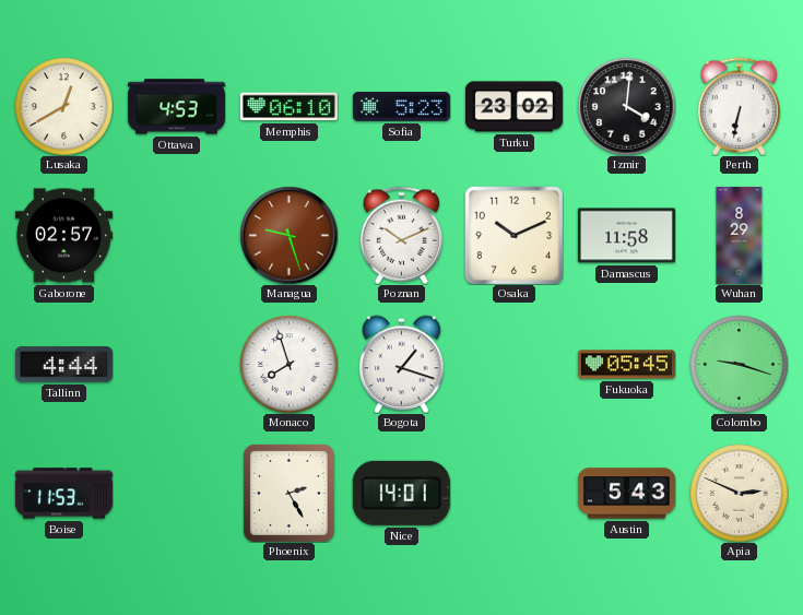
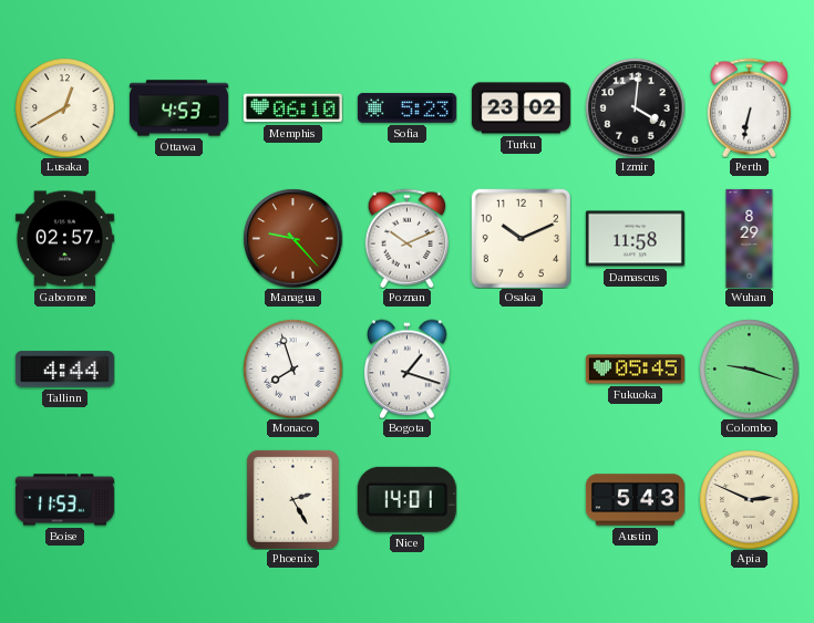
Managua: 9:27 -> 9:23 (292, 238)
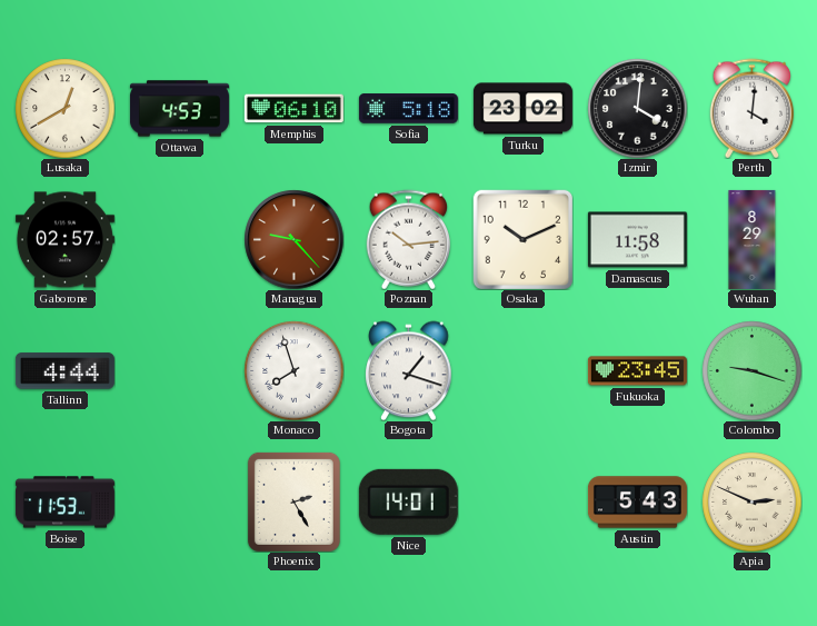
Sofia: 5:23 -> 5:18 (408, 109)
Perth: 6:32 -> 4:01 (751, 108)
Poznan: 10:11 -> 10:14 (408, 239)
Fukuoka: 05:45 -> 23:45 (637, 371)
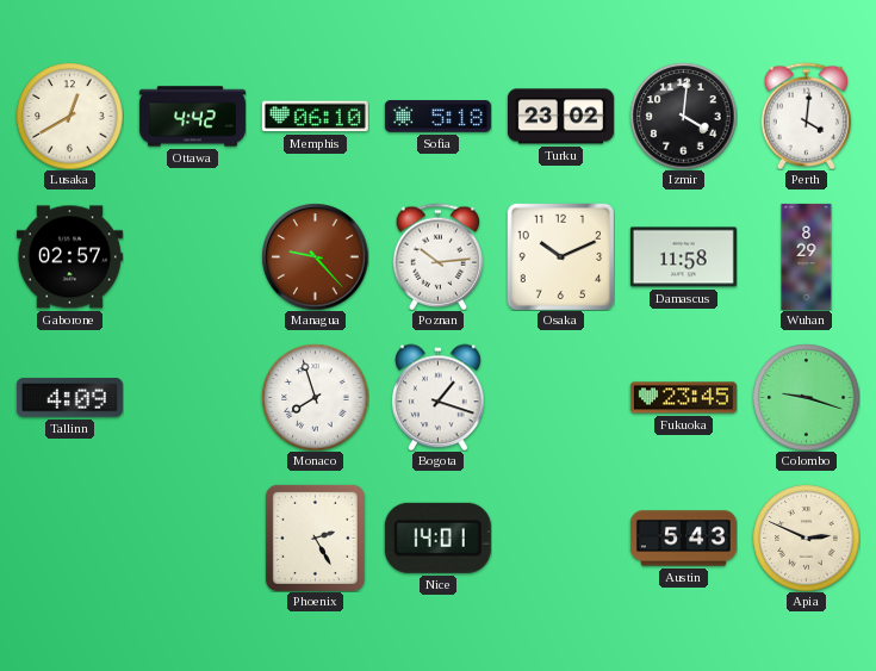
Ottawa: 4:53 -> 4:42 (192, 117)
Tallinn: 4:44 -> 4:09 (69, 398)
Boise: 11:53 -> none (64, 503)
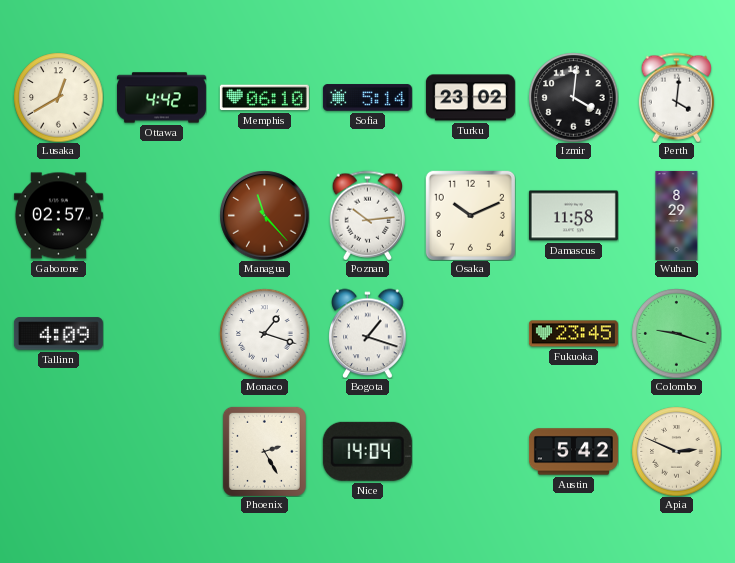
Sofia: 5:18 -> 5:14 (367, 98)
Managua: 9:23 -> 11:23 (264, 215)
Monaco: 7:57 -> 1:18 (264, 333)
Nice: 14:01 -> 14:04 (367, 451)
Austin: 5:43 -> 5:42 (573, 452)
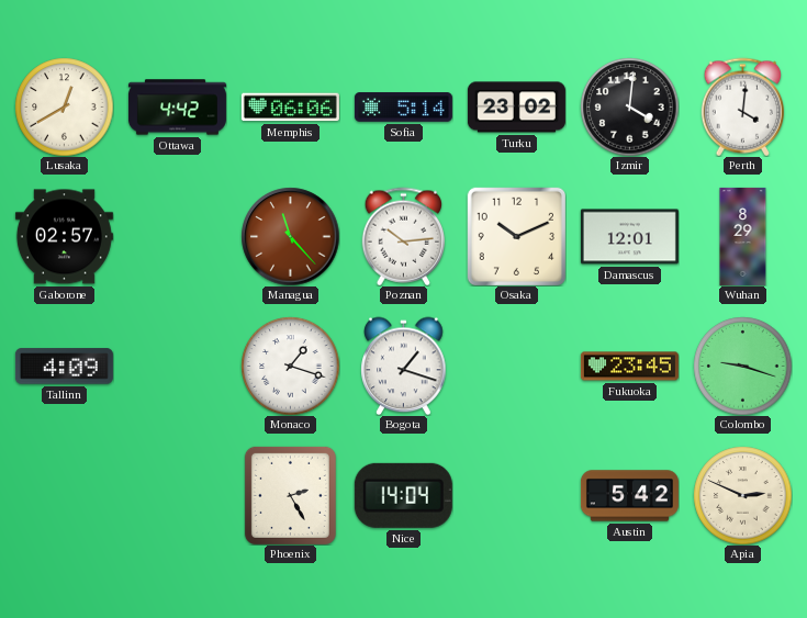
Memphis: 06:10 -> 06:06 (290, 108)
Damascus: 11:58 -> 12:01 (629, 237)
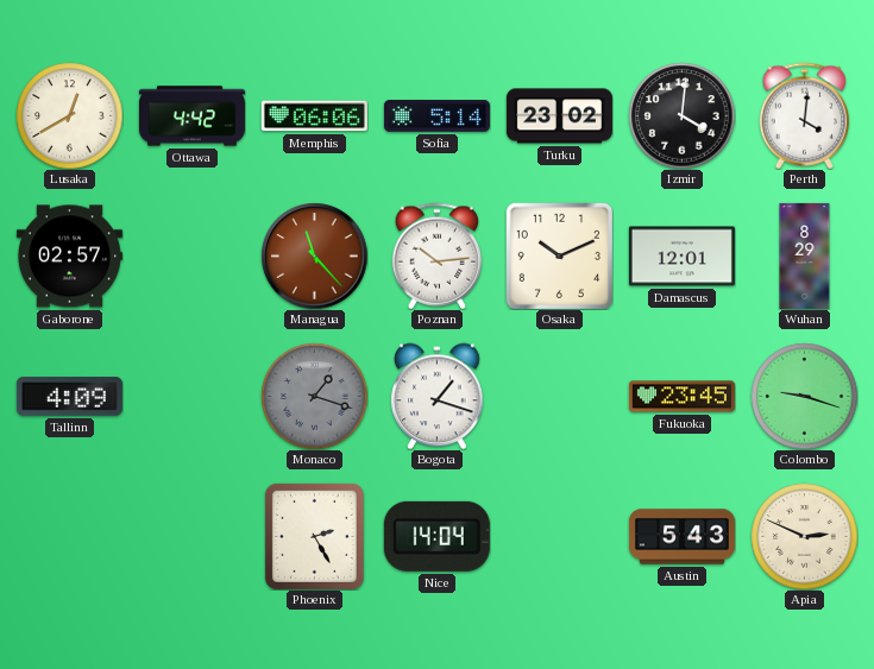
Monaco dial: white -> grey (314, 396)
Austin: 5:42 -> 5:43 (681, 537)
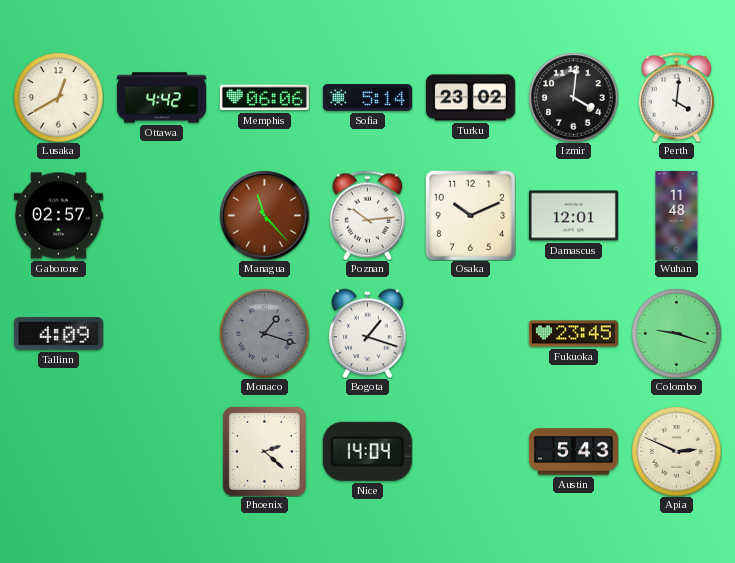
Wuhan: 8:29 -> 11:48 (677, 215)
Phoenix: 2:25 -> 2:22 (264, 451)
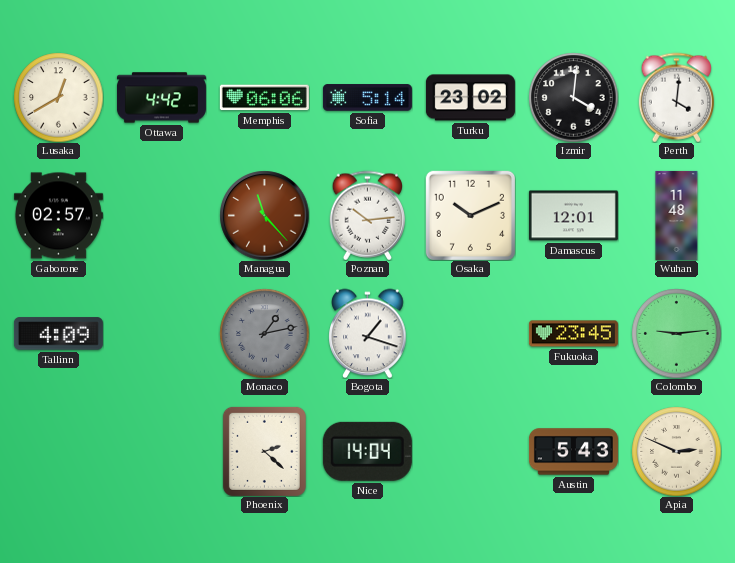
Monaco: 1:18 -> 1:13 (264, 333)
Colombo: 9:18 -> 9:14 (676, 333)
